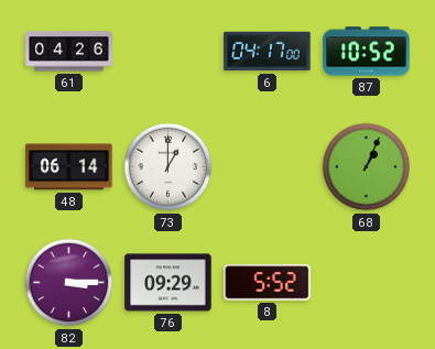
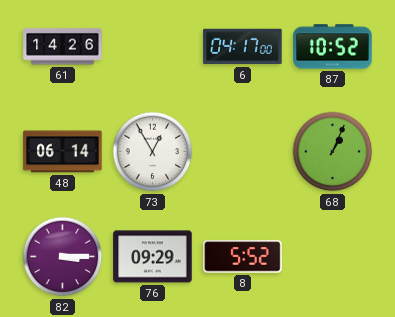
61: 04:26 -> 14:26 (63, 47)
73: 1:00 -> 12:55 (153, 152)
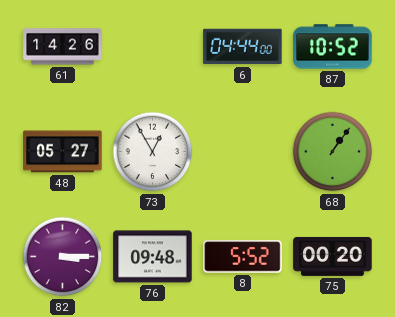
6: 04:17 -> 04:44 (243, 47)
48: 06:14 -> 05:27 (63, 152)
68: 1:04 -> 1:06 (333, 152)
76: 09:29 -> 09:48 (153, 257)
75: none -> 00:20 (333, 256)
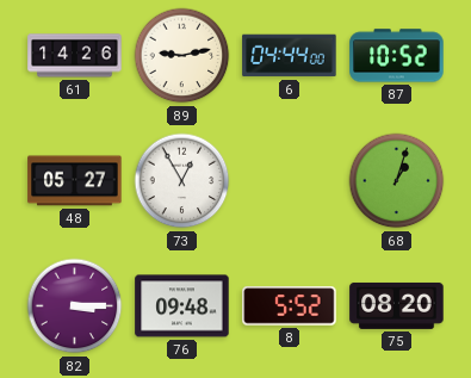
89: none -> 9:13 (182, 56)
68: 1:06 -> 1:03 (397, 181)
75: 00:20 -> 08:20 (397, 305)
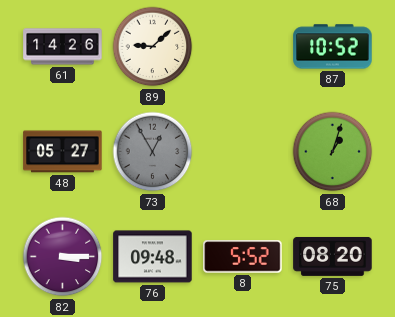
89: 9:13 -> 9:08 (153, 47)
6: 04:44 -> none (290, 56)
73 dial: white -> grey (153, 152)
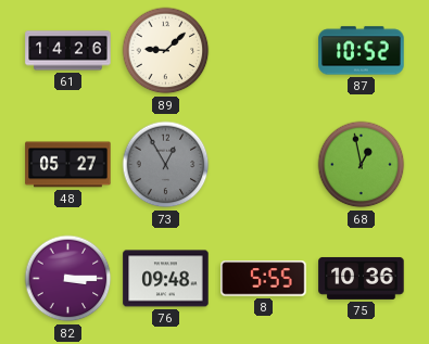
68: 1:03 -> 12:58 (362, 165)
8: 5:52 -> 5:55 (264, 279)
75: 08:20 -> 10:36 (362, 278)
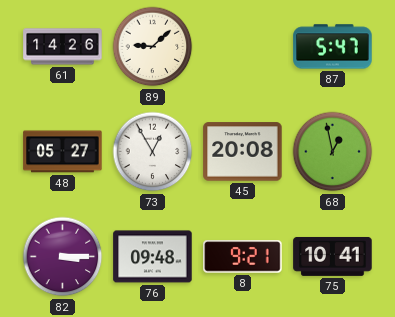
87: 10:52 -> 5:47 (333, 47)
73 dial: grey -> white (153, 152)
45: none -> 20:08 (243, 152)
8: 5:55 -> 9:21 (243, 257)
75: 10:36 -> 10:41 (333, 256)
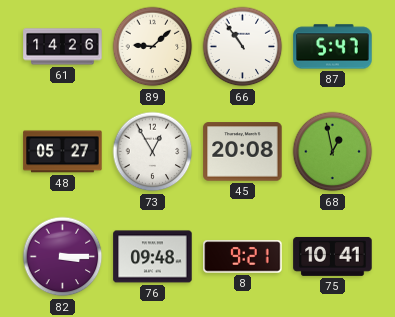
66: none -> 10:54 (243, 47)
